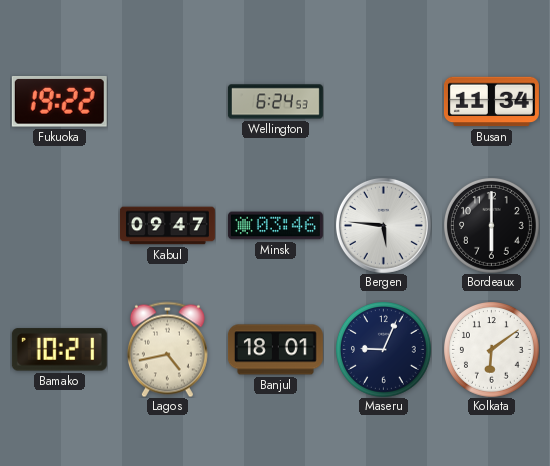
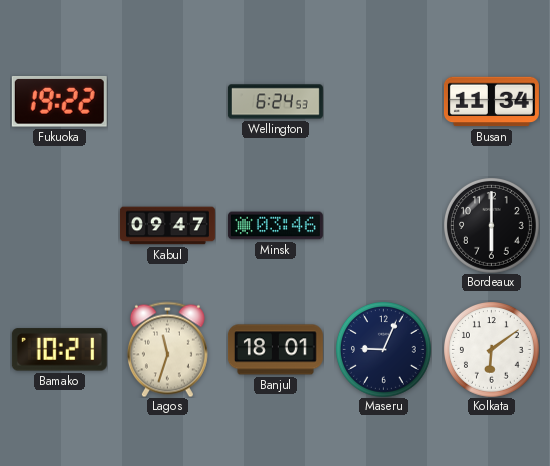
Bergen: 5:46 -> none (383, 225)
Lagos: 4:43 -> 11:33 (167, 349)
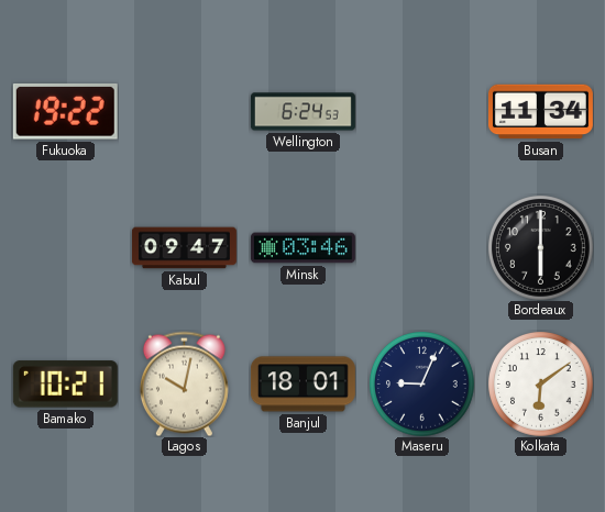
Lagos: 11:33 -> 10:02 (184, 383)
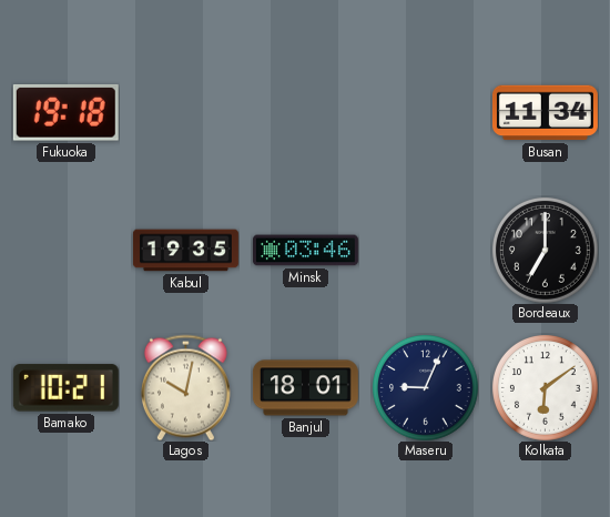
Fukuoka: 19:22 -> 19:18 (65, 113)
Wellington: 6:24 -> none (302, 112)
Kabul: 09:47 -> 19:35 (185, 251)
Bordeaux: 6:00 -> 7:00 (546, 251)
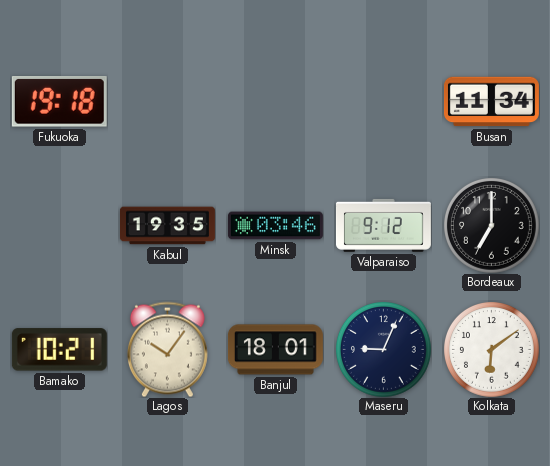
Valparaiso: none -> 9:12 (383, 225)
Lagos: 10:02 -> 10:06 (167, 349)
